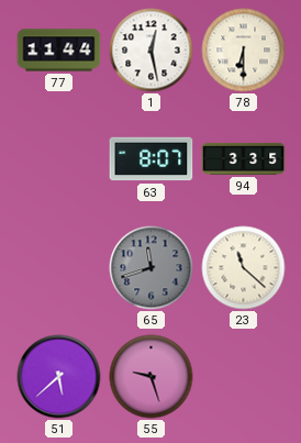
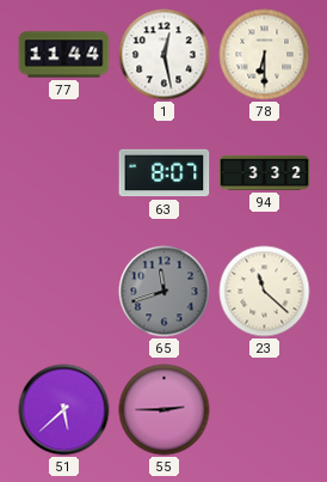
94: 3:35 -> 3:32 (265, 172)
55: 9:27 -> 2:45 (165, 410)
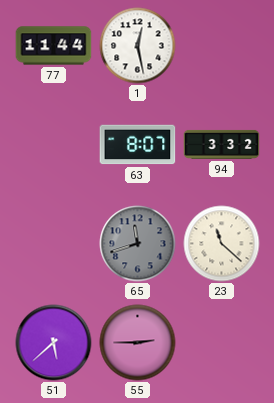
78: 6:30 -> none (265, 55)
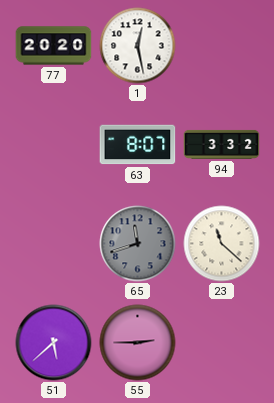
77: 11:44 -> 20:20 (54, 46)
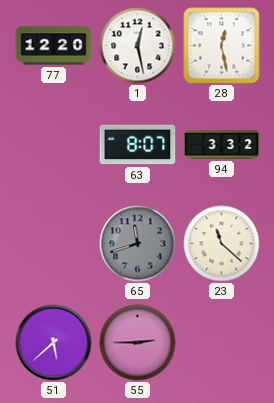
77: 20:20 -> 12:20 (54, 46)
28: none -> 12:28 (222, 46)
